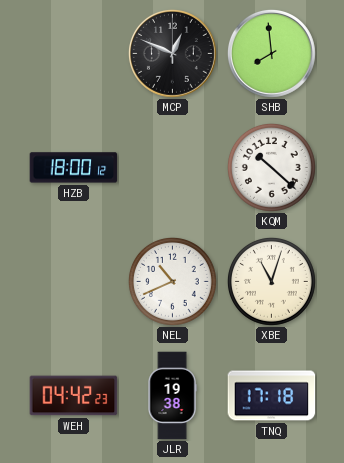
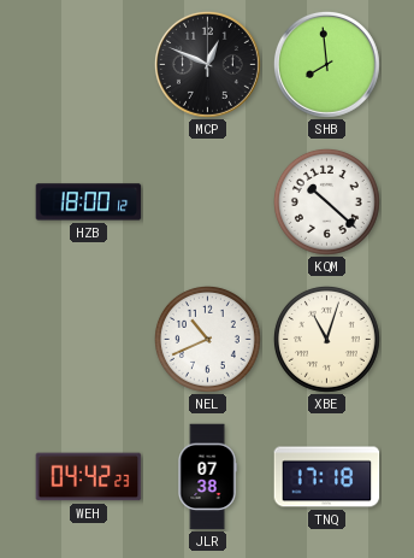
JLR: 19:38 -> 07:38 (207, 477)
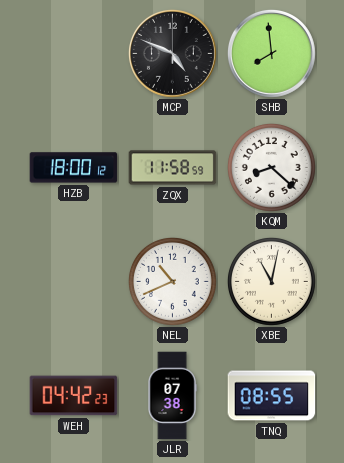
MCP: 12:49 -> 4:49 (172, 53)
ZQX: none -> 11:58 (173, 168)
KQM: 10:22 -> 8:22 (271, 167)
XBE: 11:03 -> 11:02 (271, 281)
TNQ: 17:18 -> 08:55 (272, 396)
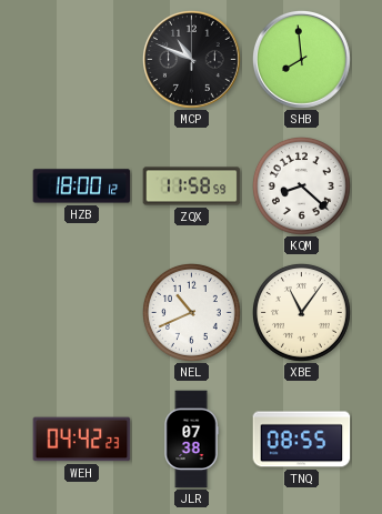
MCP: 4:49 -> 10:49 (191, 59)
XBE: 11:02 -> 11:06 (301, 312)
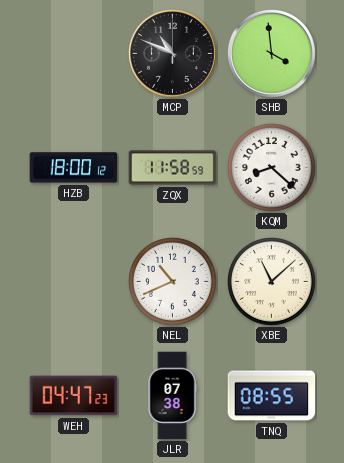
SHB: 7:59 -> 3:59 (271, 53)
XBE: 11:06 -> 11:08 (271, 281)
WEH: 04:42 -> 04:47 (74, 396)
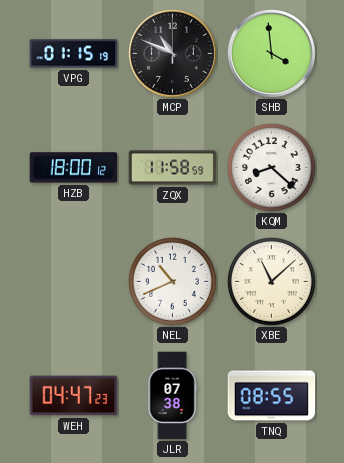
VPG: none -> 01:15 (74, 54)
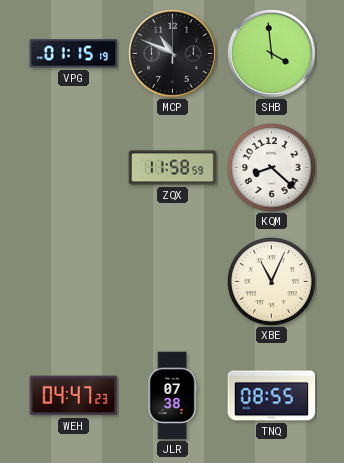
HZB: 18:00 -> none (74, 168)
NEL: 10:41 -> none (172, 281)
XBE: 11:08 -> 11:04 (271, 281)
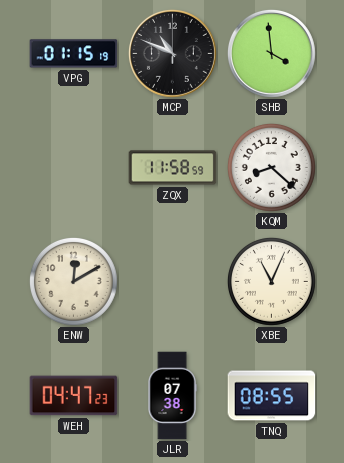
ENW: none -> 12:10 (73, 281)
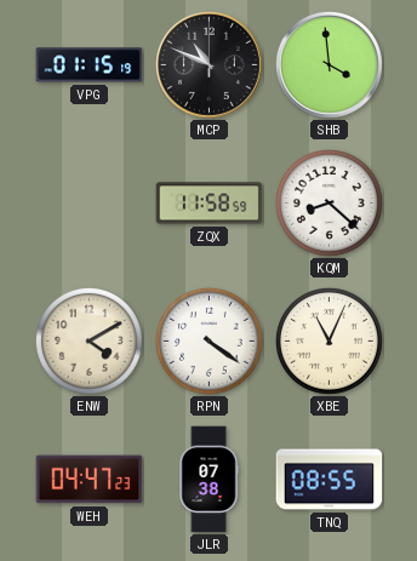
ENW: 12:10 -> 4:10 (88, 340)
RPN: none -> 4:21 (208, 340)
